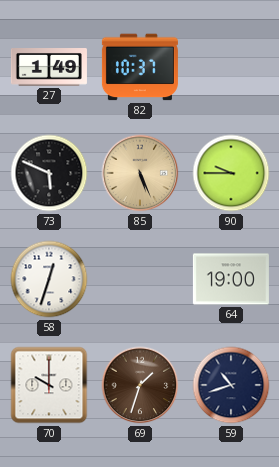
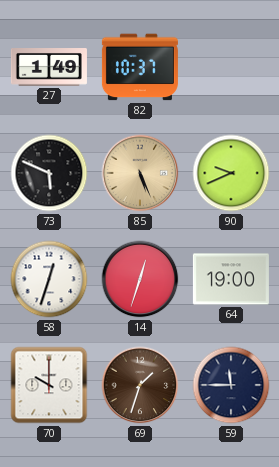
90: 9:45 -> 9:41 (231, 173)
14: none -> 12:33 (140, 279)
59: 10:42 -> 11:45 (231, 385)
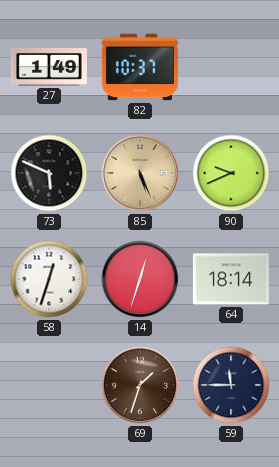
64: 19:00 -> 18:14 (231, 279)
70: 10:00 -> none (49, 385)
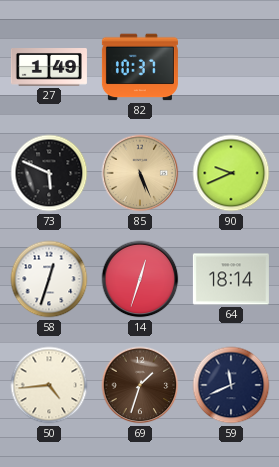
50: none -> 4:44 (49, 385)
59: 11:45 -> 11:41 (231, 385)
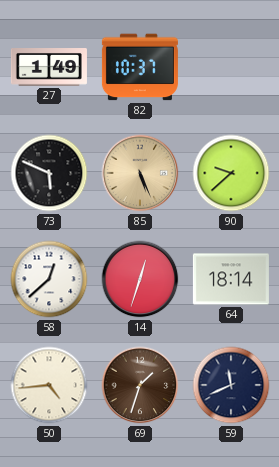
90: 9:41 -> 9:38 (231, 173)
58: 12:33 -> 12:38 (49, 279)
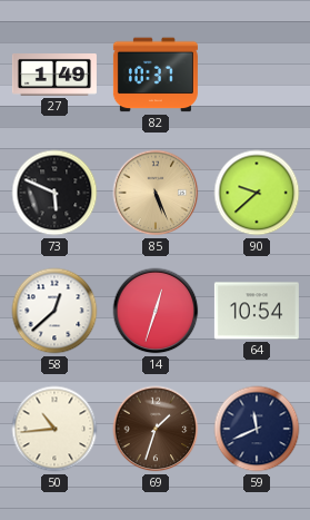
64: 18:14 -> 10:54 (257, 311)
50: 4:44 -> 10:44 (54, 429)
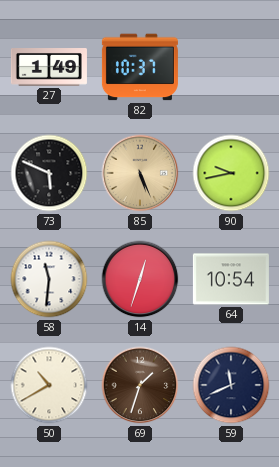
90: 9:38 -> 9:43 (231, 173)
58: 12:38 -> 11:31 (49, 279)
50: 10:44 -> 10:40 (49, 385)
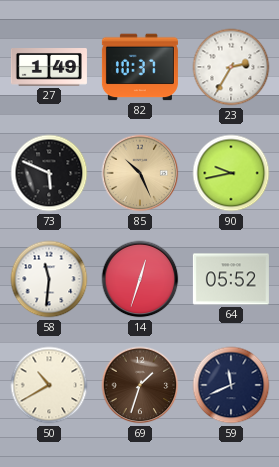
23: none -> 2:35 (231, 67)
85: 5:26 -> 10:26 (140, 173)
64: 10:54 -> 05:52 (231, 279)
